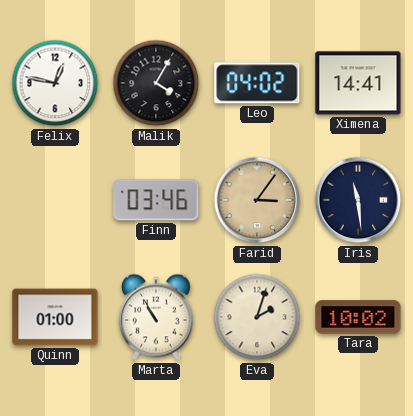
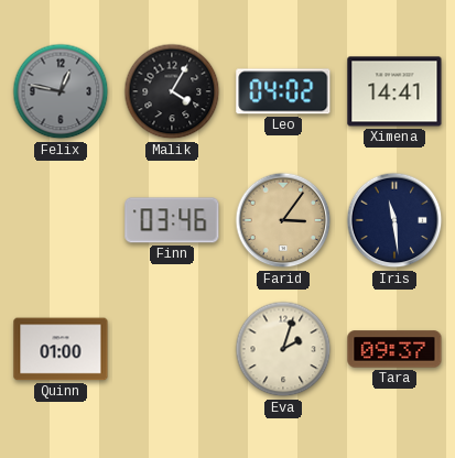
Felix dial: white -> grey (61, 91)
Marta: 10:55 -> none (156, 317)
Tara: 10:02 -> 09:37 (394, 349)
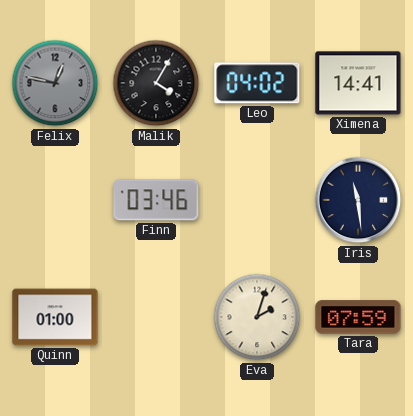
Farid: 3:06 -> none (283, 220)
Tara: 09:37 -> 07:59 (358, 317)
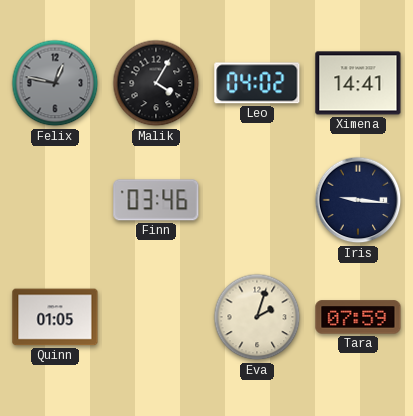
Iris: 11:29 -> 9:16 (358, 200)
Quinn: 01:00 -> 01:05 (55, 317)
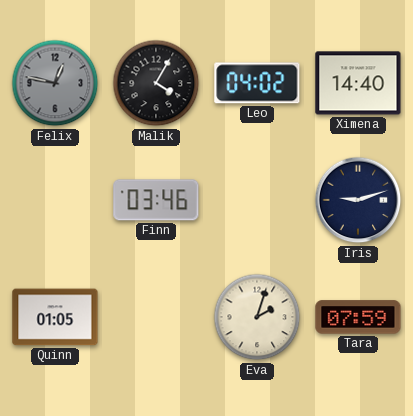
Ximena: 14:41 -> 14:40 (358, 83)
Iris: 9:16 -> 9:12 (358, 200)
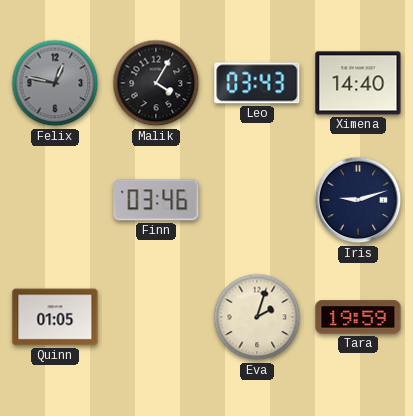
Leo: 04:02 -> 03:43 (257, 83)
Tara: 07:59 -> 19:59 (358, 317)
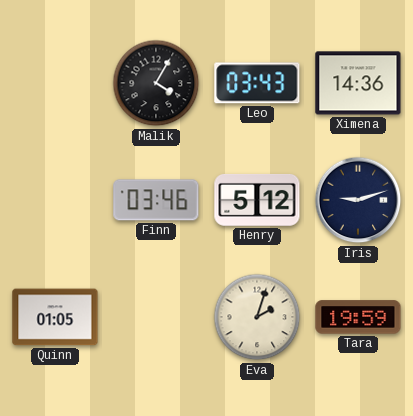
Felix: 12:47 -> none (55, 83)
Ximena: 14:40 -> 14:36 (358, 83)
Henry: none -> 5:12 (257, 200)
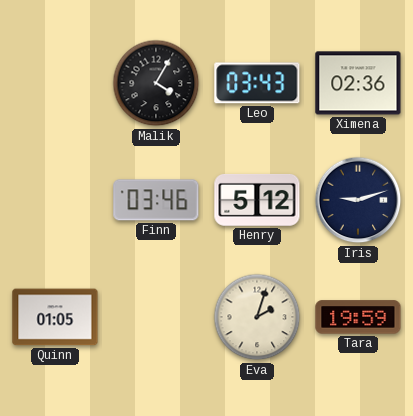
Ximena: 14:36 -> 02:36 (358, 83)
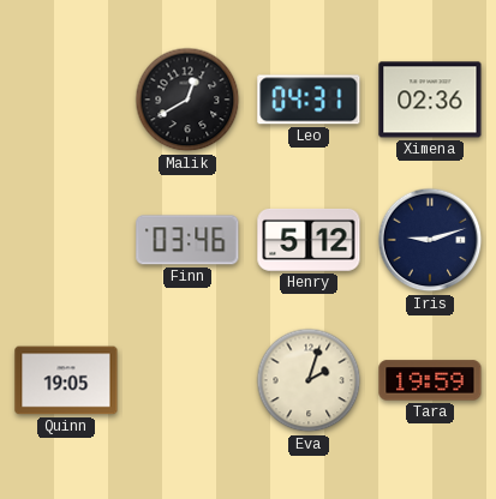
Malik: 4:05 -> 12:40 (187, 100)
Leo: 03:43 -> 04:31 (309, 100)
Quinn: 01:05 -> 19:05 (66, 380)
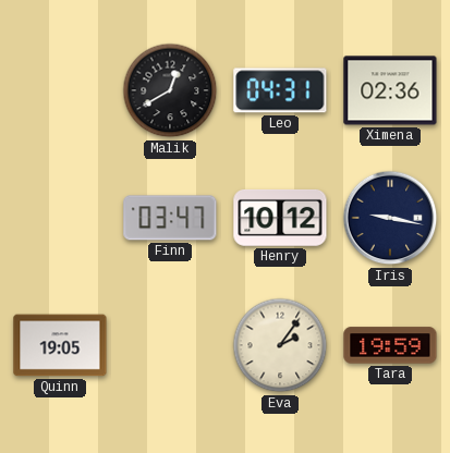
Finn: 03:46 -> 03:47 (170, 218)
Henry: 5:12 -> 10:12 (280, 218)
Iris: 9:12 -> 9:17 (390, 218)
Eva: 2:03 -> 2:06 (280, 345)
